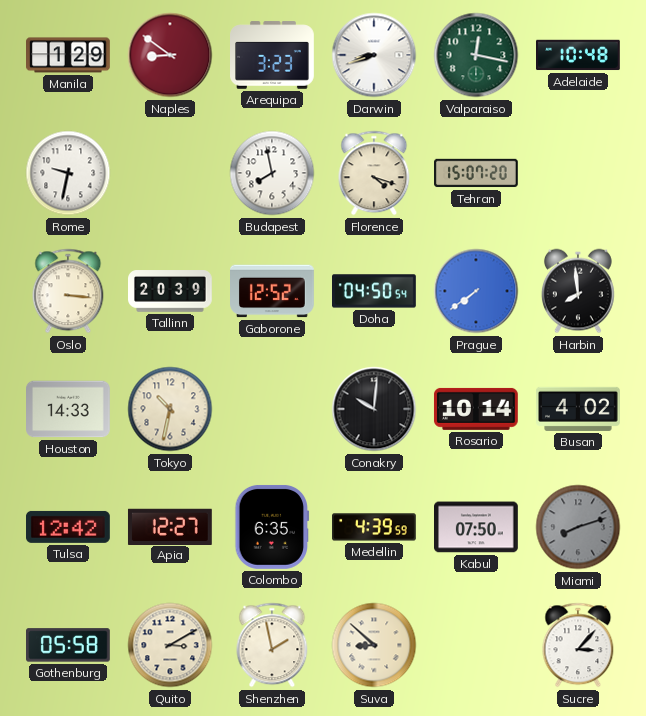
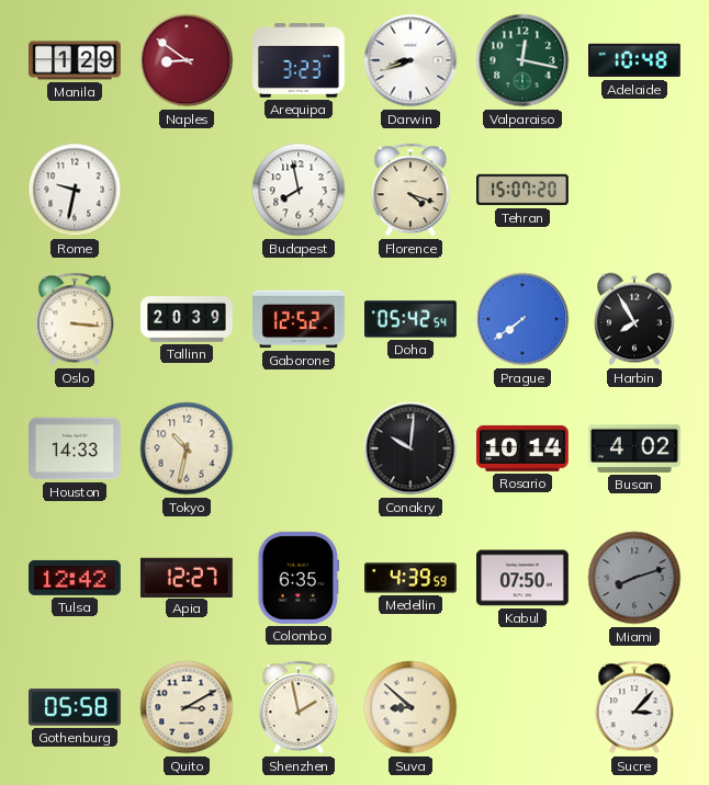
Doha: 04:50 -> 05:42 (412, 319)
Harbin: 7:59 -> 7:55 (634, 319)
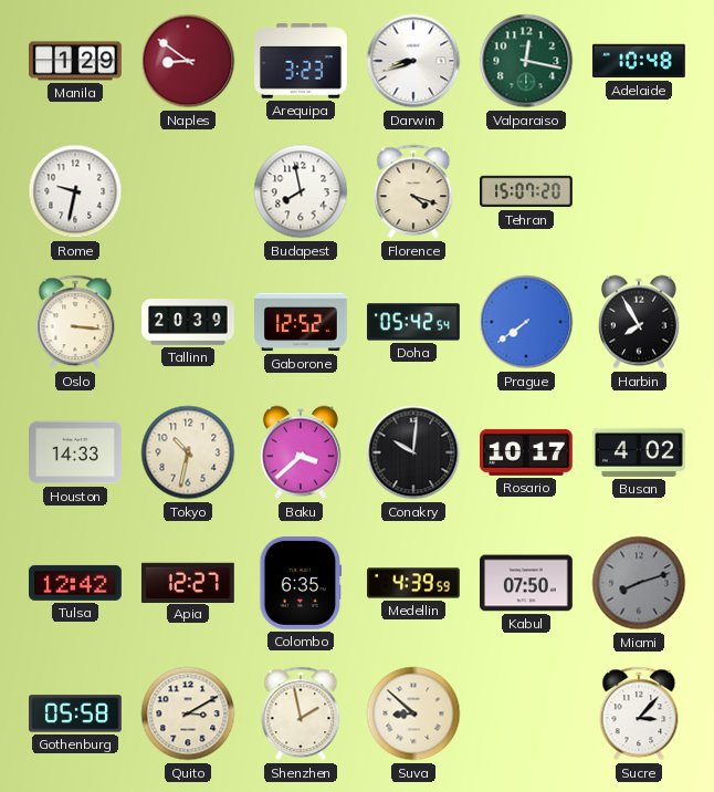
Baku: none -> 3:38 (301, 452)
Rosario: 10:14 -> 10:17 (526, 452)
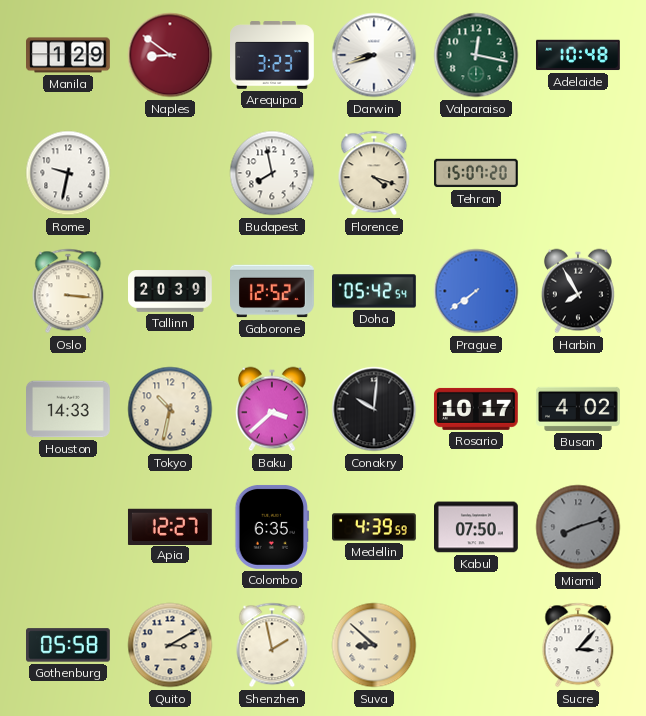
Tulsa: 12:42 -> none (76, 583)
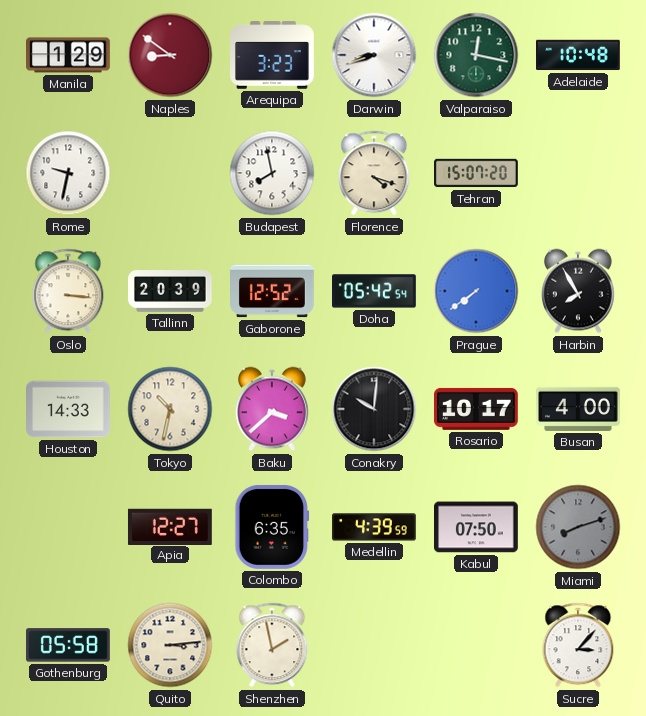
Busan: 4:02 -> 4:00 (579, 409)
Quito: 3:10 -> 3:14 (170, 645)
Suva: 8:52 -> none (374, 645)
